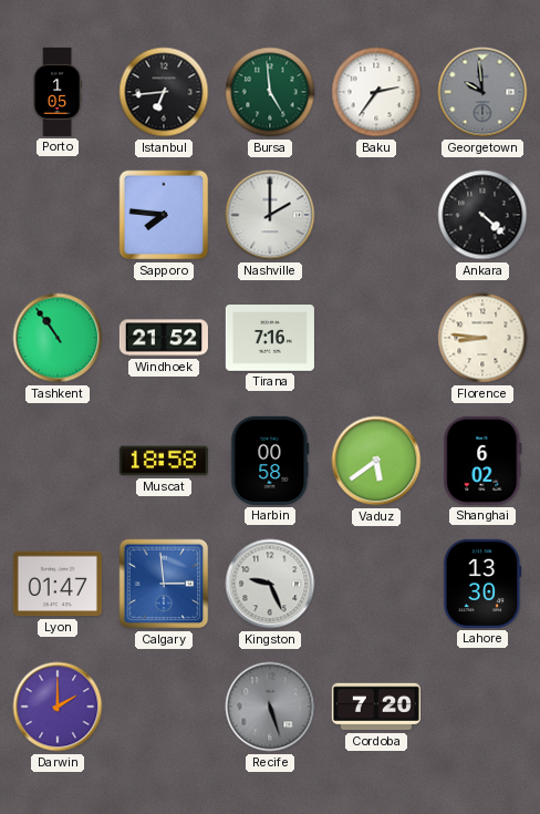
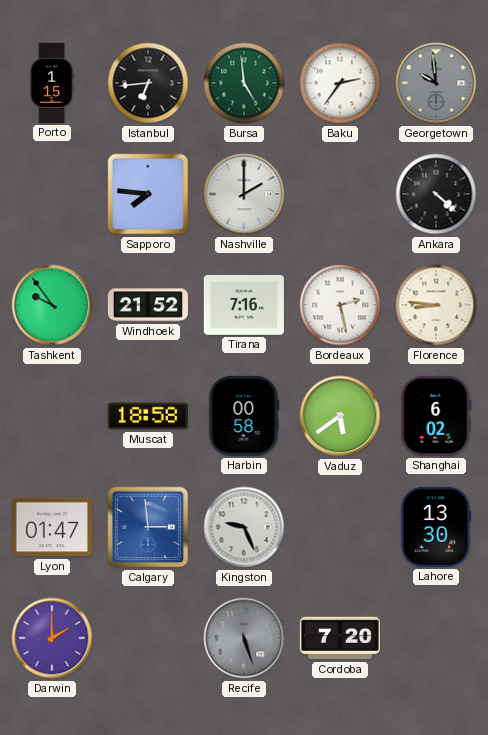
Porto: 1:05 -> 1:15 (51, 83)
Tashkent: 10:54 -> 9:54 (52, 305)
Bordeaux: none -> 2:28 (340, 305)
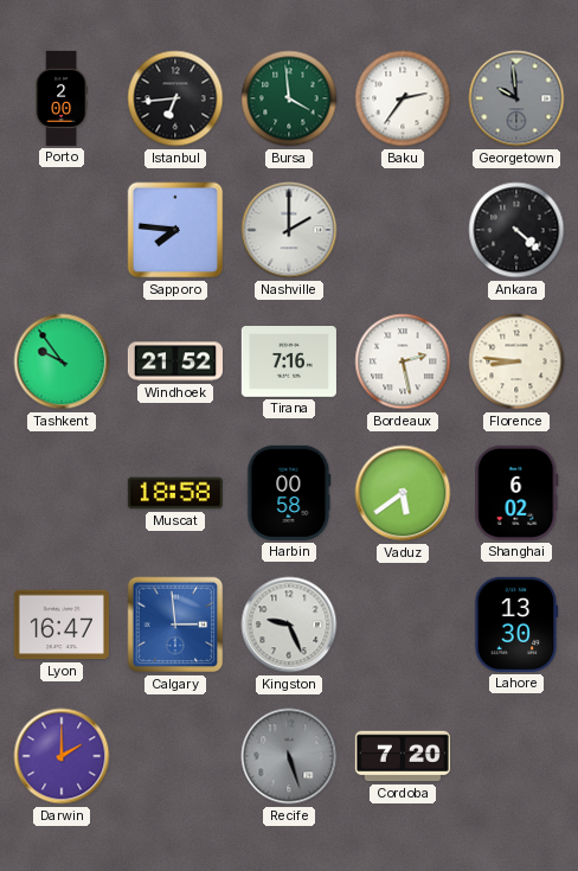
Porto: 1:15 -> 2:00 (60, 98)
Bursa: 4:59 -> 3:59 (289, 98)
Lyon: 01:47 -> 16:47 (62, 625)
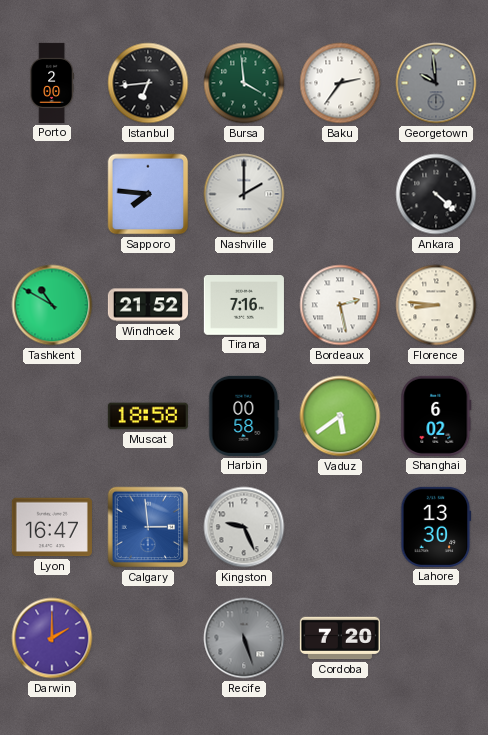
Tashkent: 9:54 -> 10:50 (52, 305)
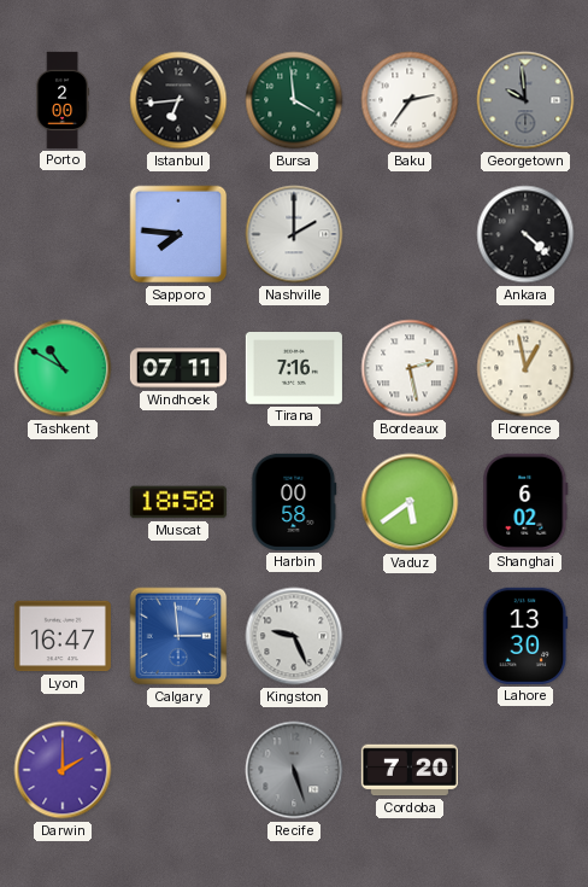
Windhoek: 21:52 -> 07:11 (178, 368)
Florence: 8:46 -> 12:58 (525, 368)
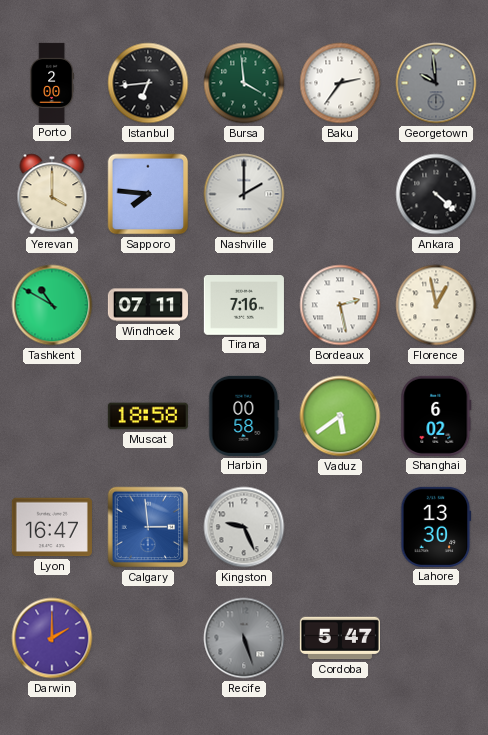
Yerevan: none -> 4:00 (52, 194)
Cordoba: 7:20 -> 5:47 (340, 638)
